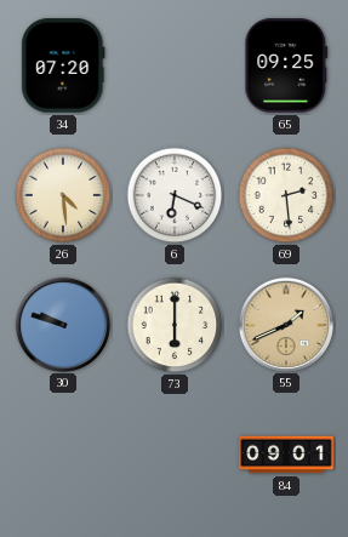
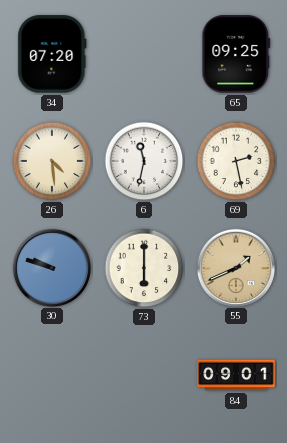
6: 6:19 -> 11:32 (144, 161)
69: 2:29 -> 2:28 (236, 161)
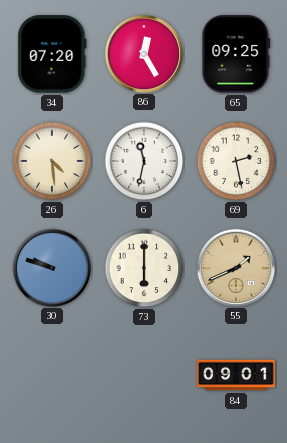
86: none -> 12:25 (143, 53)
